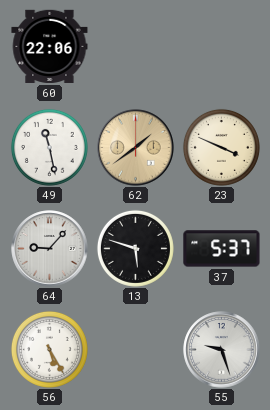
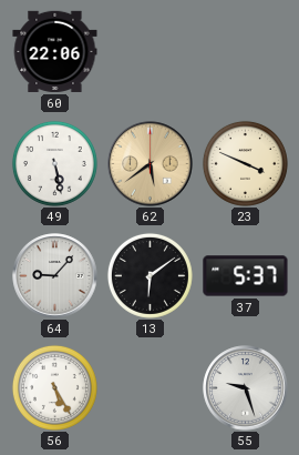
49: 11:28 -> 5:28 (54, 163)
62: 1:39 -> 5:39 (151, 164)
13: 5:48 -> 6:09 (149, 275)
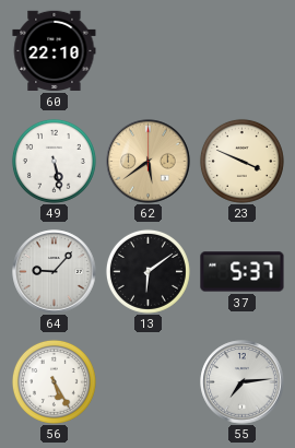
60: 22:06 -> 22:10 (55, 50)
55: 9:27 -> 7:14 (243, 382)
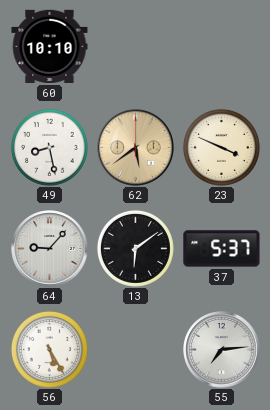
60: 22:10 -> 10:10 (50, 46)
49: 5:28 -> 8:28 (49, 147)
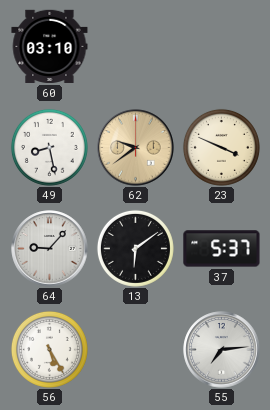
60: 10:10 -> 03:10 (50, 46)
62: 5:39 -> 9:39 (136, 148)
